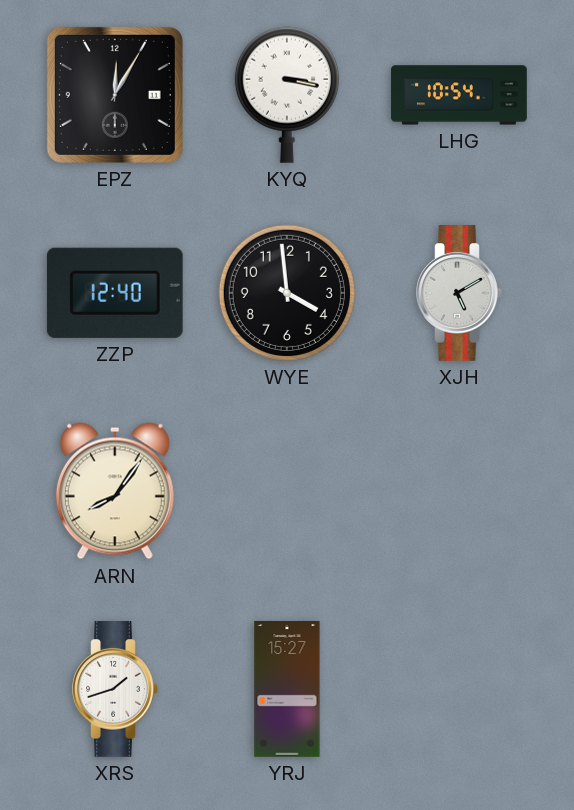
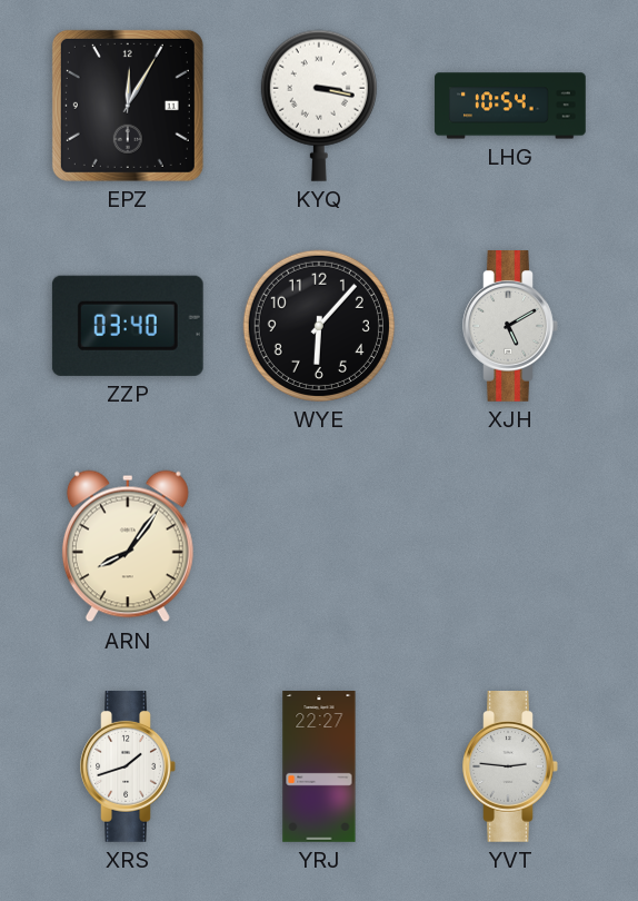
ZZP: 12:40 -> 03:40 (128, 326)
WYE: 3:59 -> 6:07 (319, 326)
YRJ: 15:27 -> 22:27 (319, 766)
YVT: none -> 2:46 (510, 768)
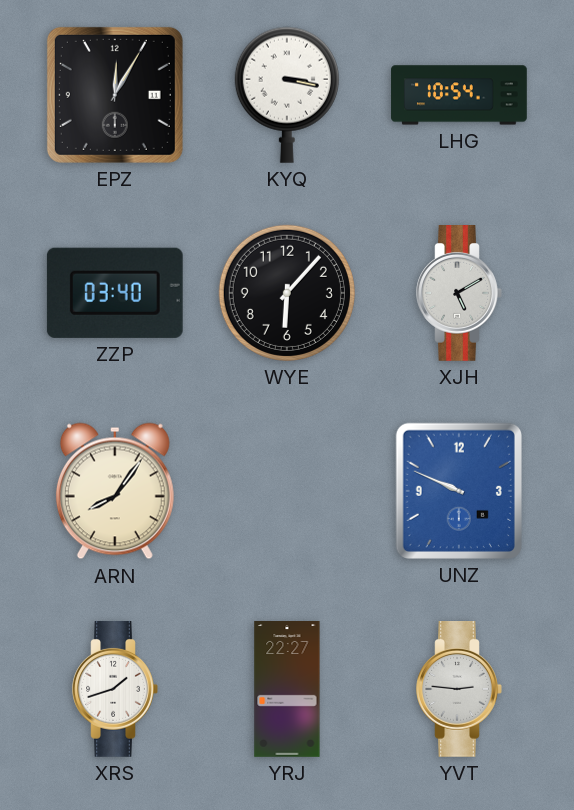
UNZ: none -> 9:49 (459, 491)
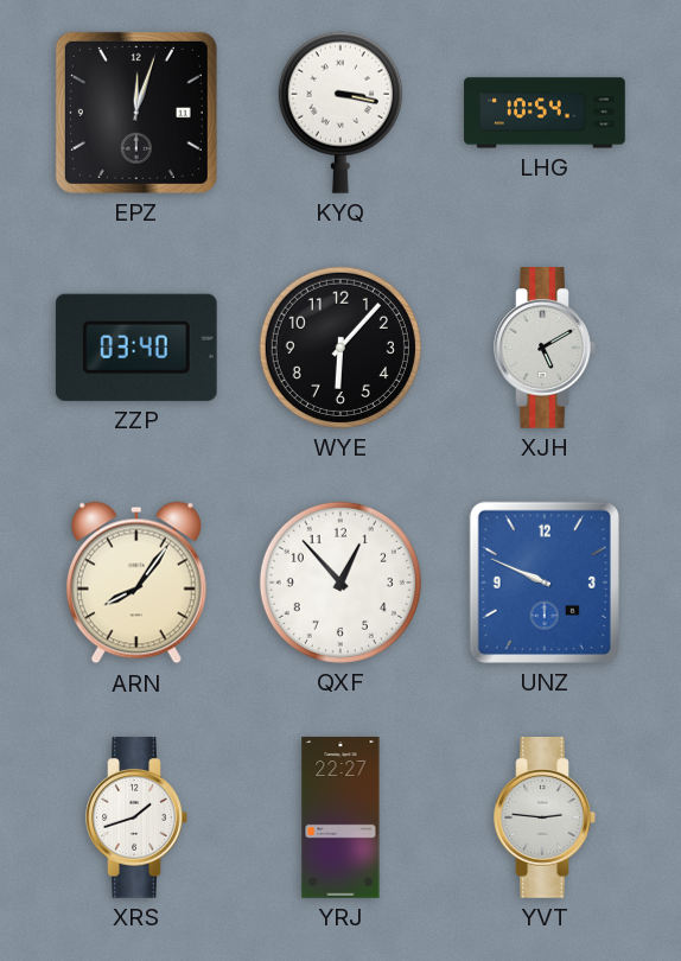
EPZ: 12:05 -> 12:03 (136, 113)
QXF: none -> 12:53 (340, 583)
